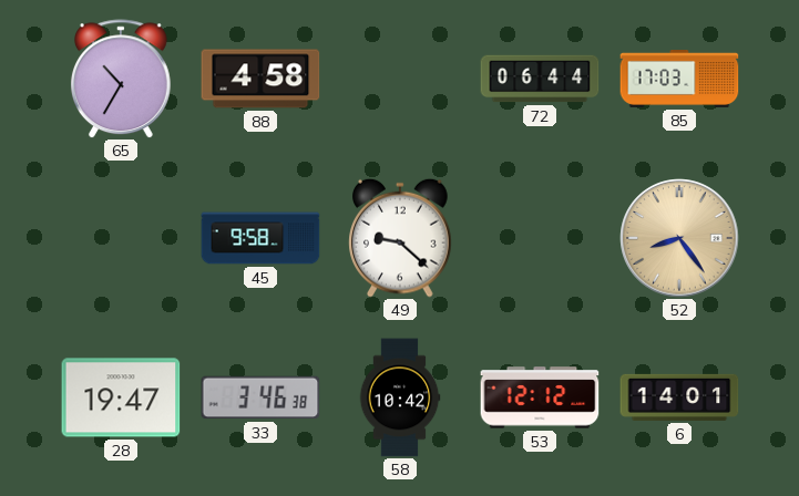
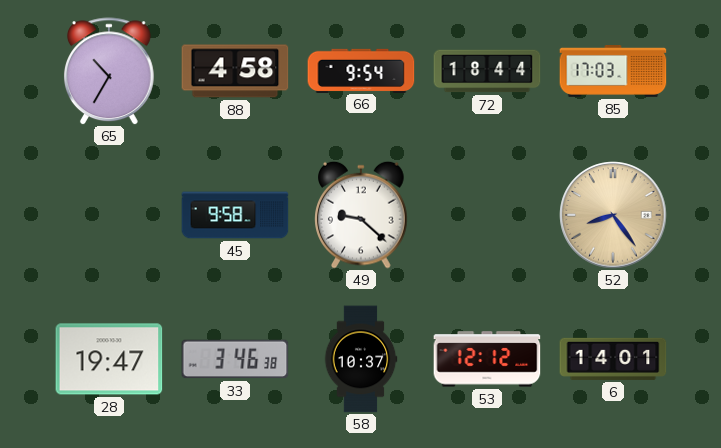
66: none -> 9:54 (361, 70)
72: 06:44 -> 18:44 (487, 71)
58: 10:42 -> 10:37 (361, 359)
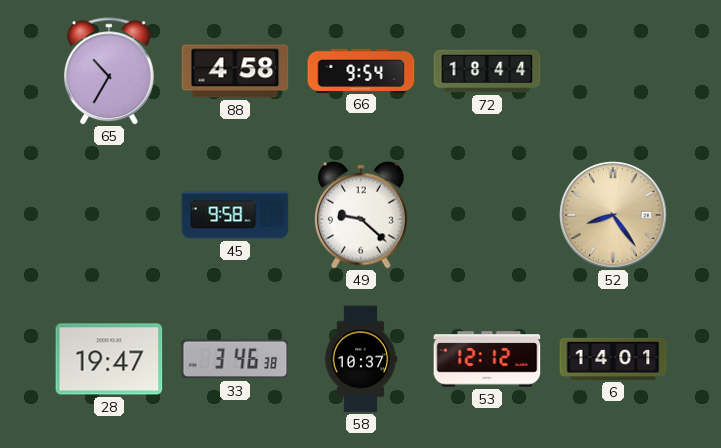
85: 17:03 -> none (613, 72)
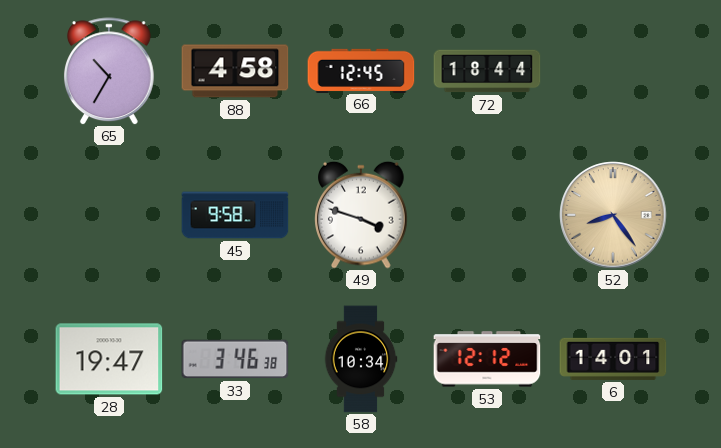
66: 9:54 -> 12:45 (361, 70)
49: 9:22 -> 3:48 (361, 215)
58: 10:37 -> 10:34 (361, 359)
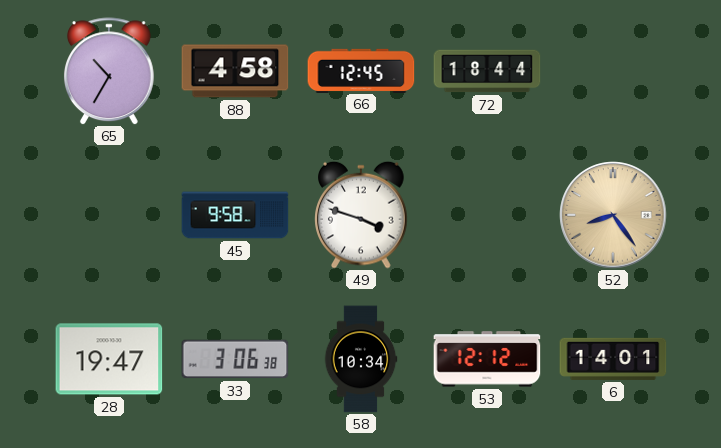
33: 3:46 -> 3:06 (235, 359)
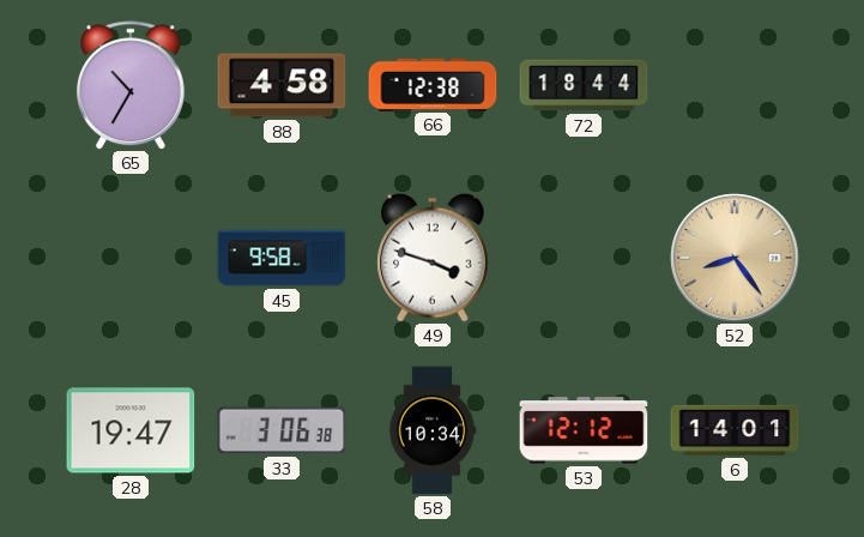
66: 12:45 -> 12:38 (433, 84)
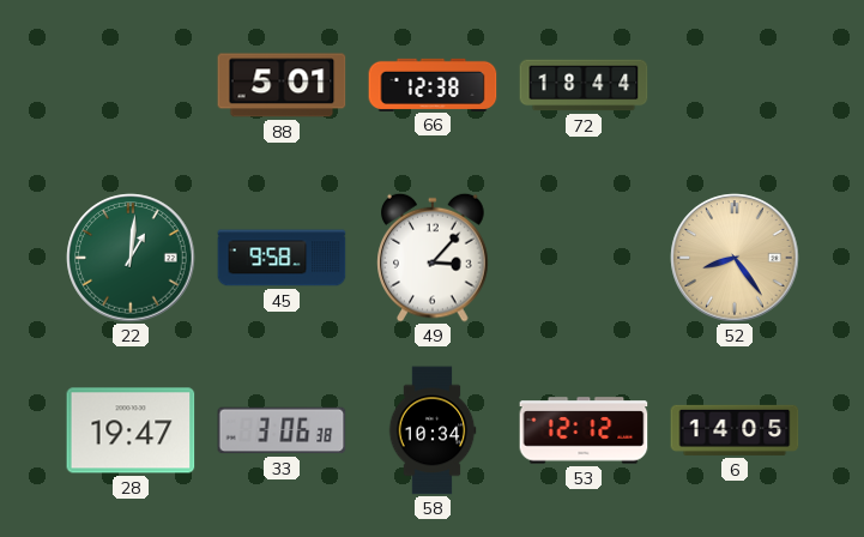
65: 10:35 -> none (131, 85)
88: 4:58 -> 5:01 (282, 85)
22: none -> 1:01 (131, 258)
49: 3:48 -> 3:07 (433, 258)
6: 14:01 -> 14:05 (735, 430)
